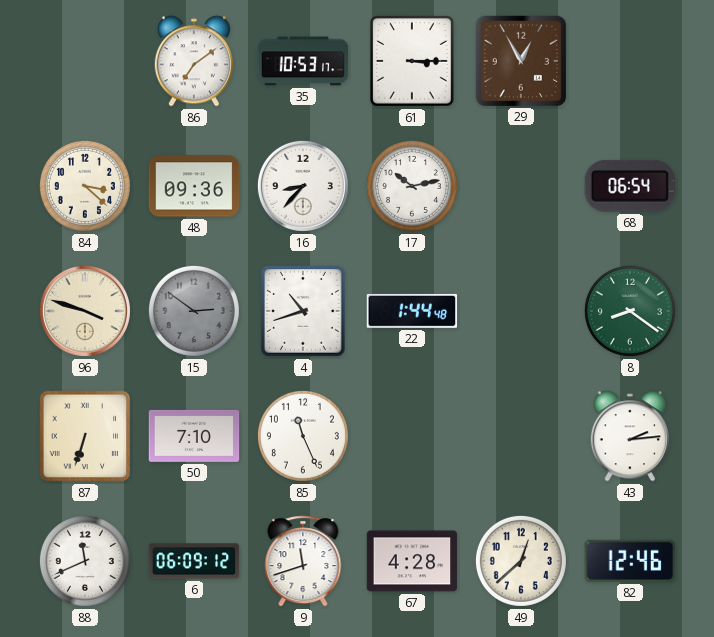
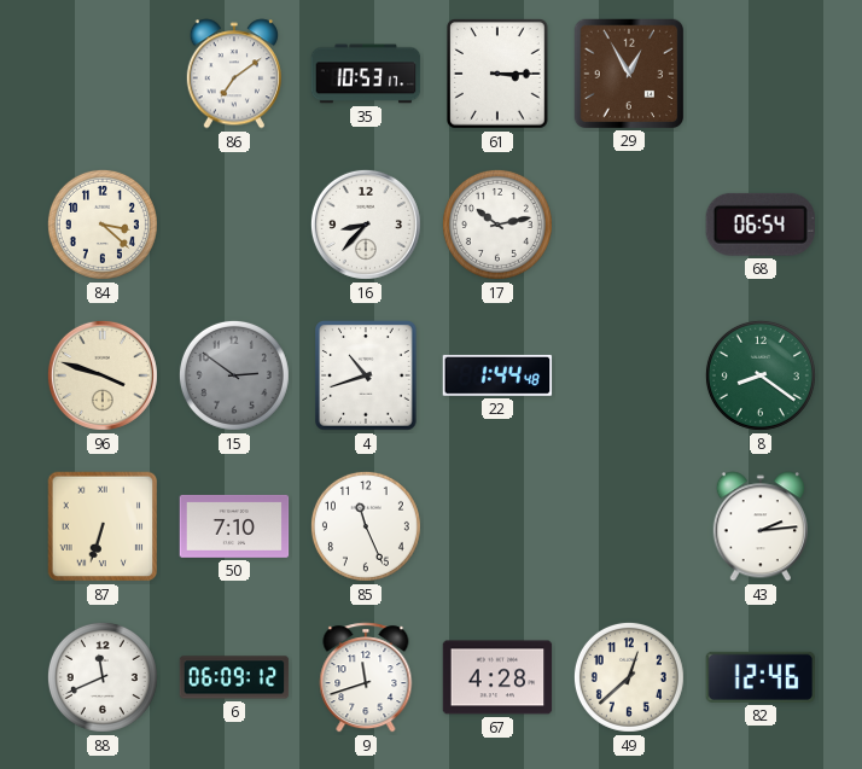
48: 09:36 -> none (194, 186)
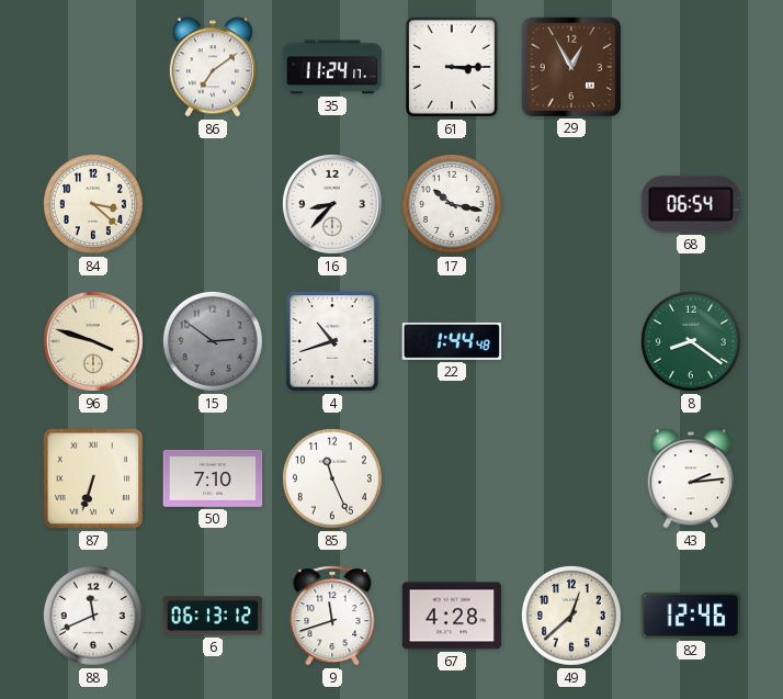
35: 10:53 -> 11:24 (332, 67)
17: 10:13 -> 10:17 (452, 204)
6: 06:09 -> 06:13 (213, 616)
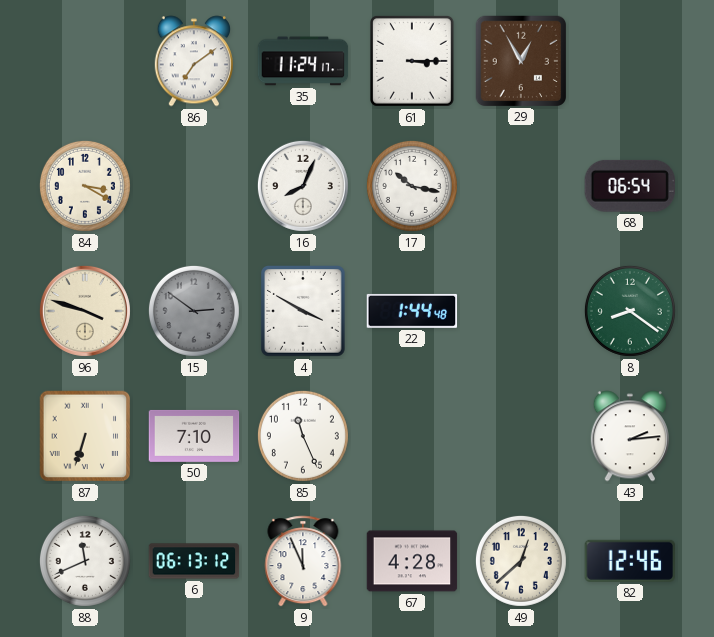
84: 3:22 -> 3:20 (85, 186)
16: 8:37 -> 8:04 (303, 186)
4: 10:42 -> 3:50 (304, 312)
9: 11:42 -> 11:56 (303, 561)
